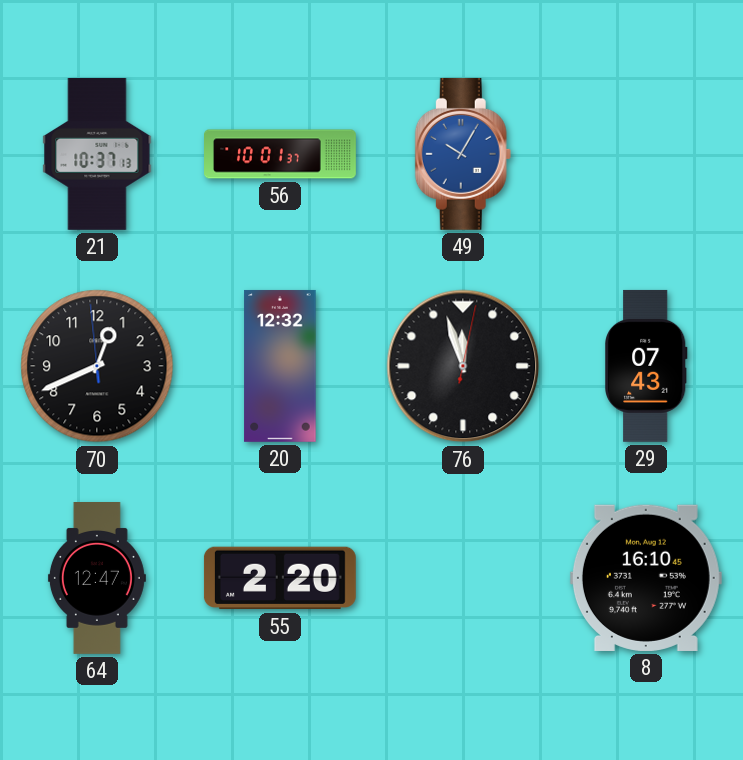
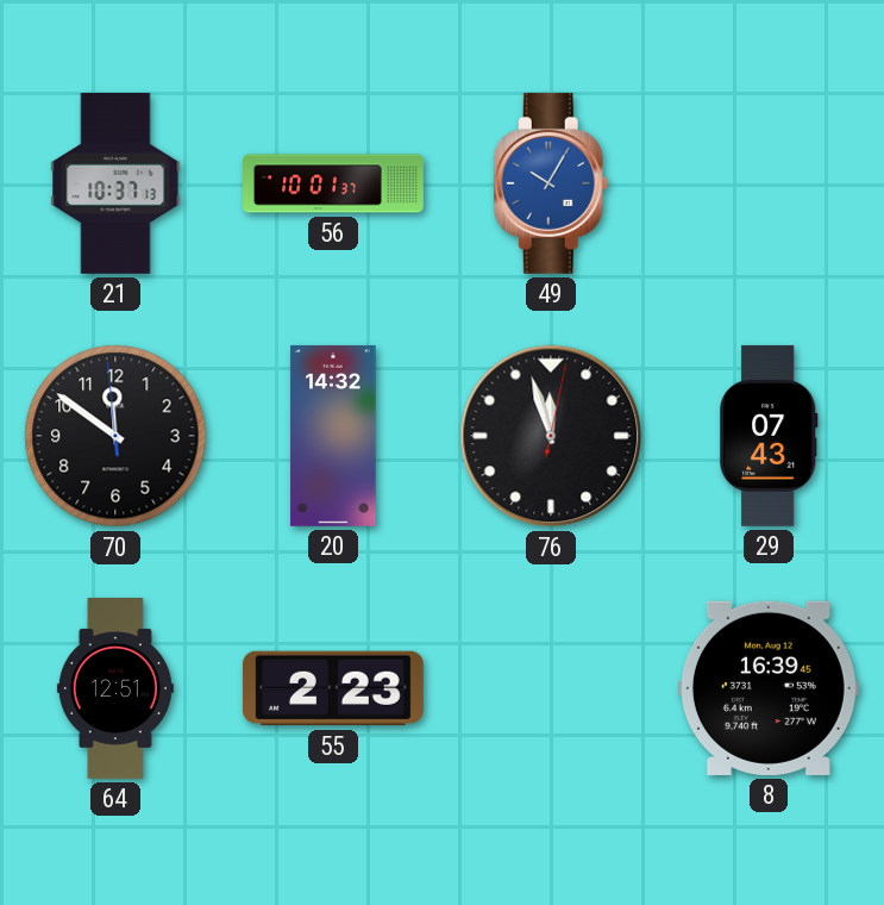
70: 12:40 -> 11:50 (115, 436)
20: 12:32 -> 14:32 (333, 436)
64: 12:47 -> 12:51 (115, 689)
55: 2:20 -> 2:23 (333, 688)
8: 16:10 -> 16:39 (769, 688)
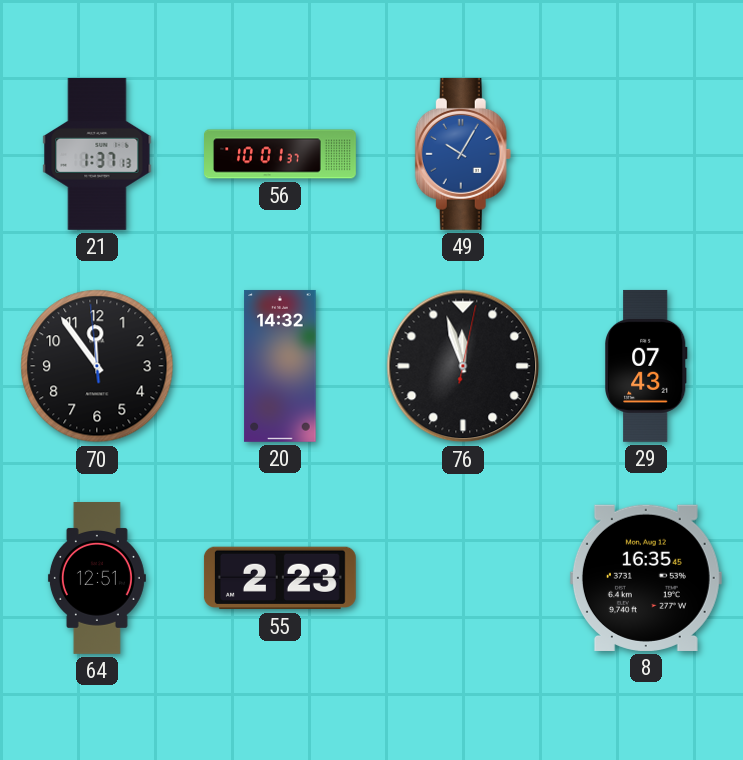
21: 10:37 -> 1:37 (97, 154)
70: 11:50 -> 11:53 (97, 366)
8: 16:39 -> 16:35 (646, 578)
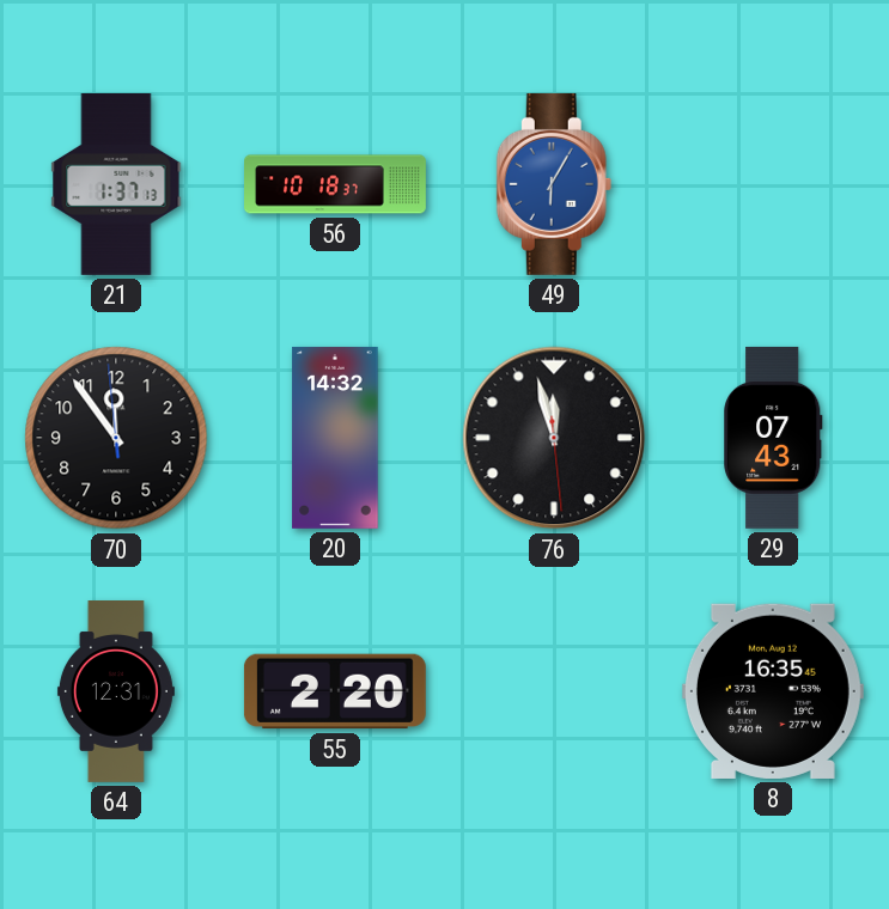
56: 10:01 -> 10:18 (336, 184)
49: 10:05 -> 6:05 (554, 184)
76: 11:57:02 -> 11:57:29 (554, 438)
64: 12:51 -> 12:31 (116, 693)
55: 2:23 -> 2:20 (335, 691)
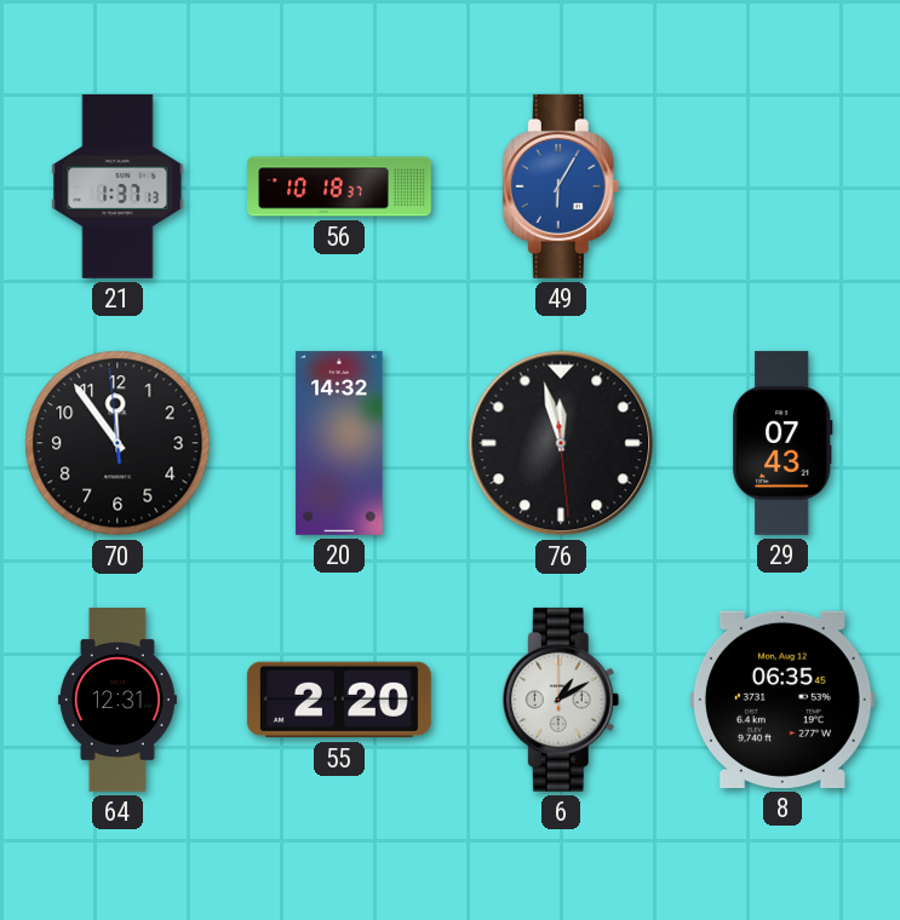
6: none -> 1:10 (561, 700)
8: 16:35 -> 06:35 (783, 700)
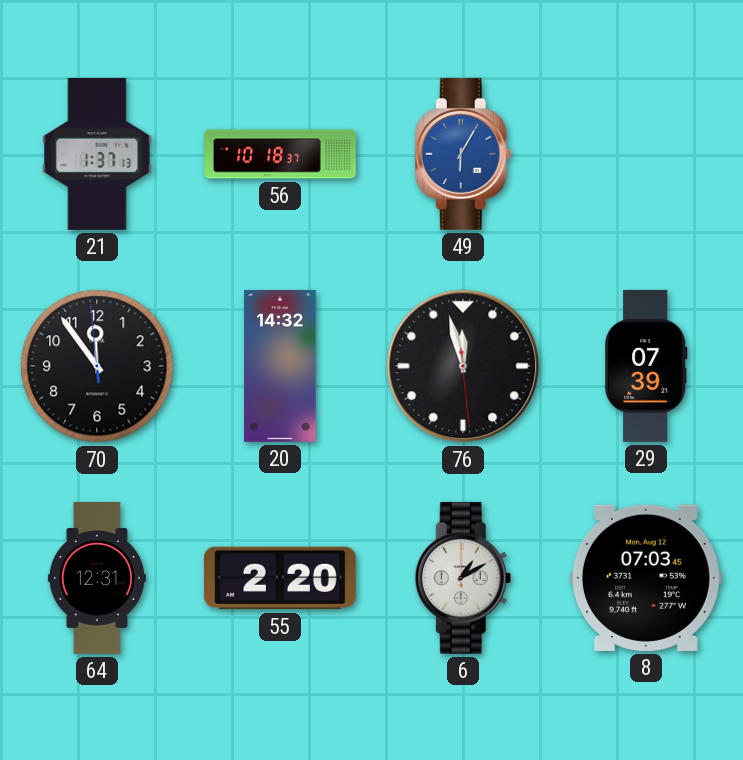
29: 07:43 -> 07:39 (646, 366)
8: 06:35 -> 07:03 (646, 578)
